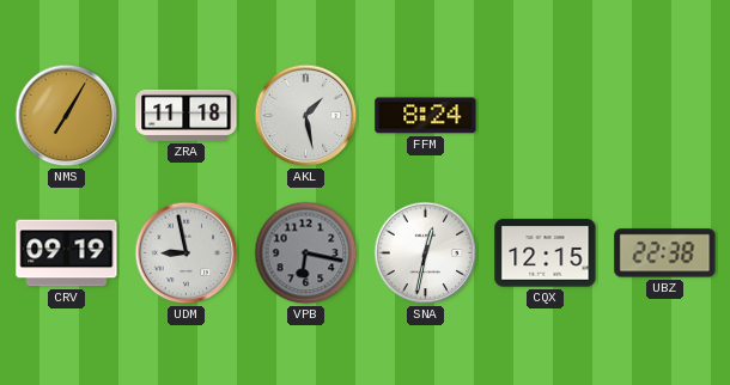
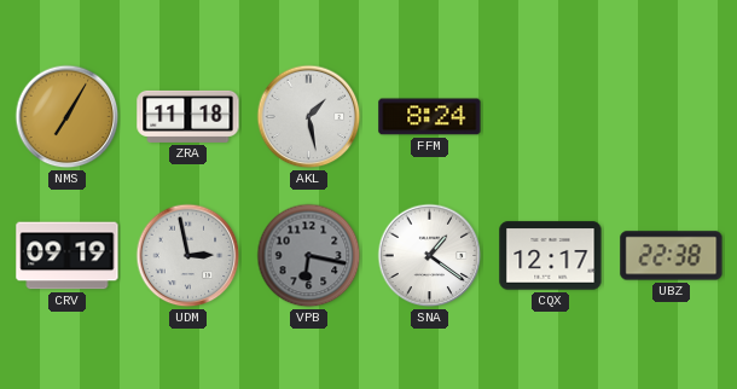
UDM: 8:58 -> 2:58 (188, 256)
SNA: 12:32 -> 1:21 (430, 256)
CQX: 12:15 -> 12:17 (551, 256)
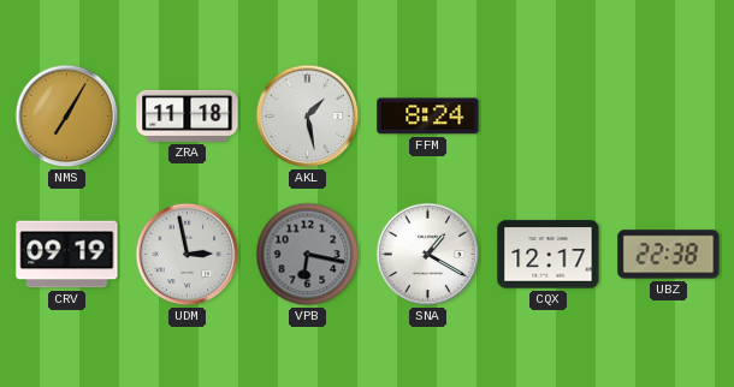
SNA: 1:21 -> 1:20 (428, 255)
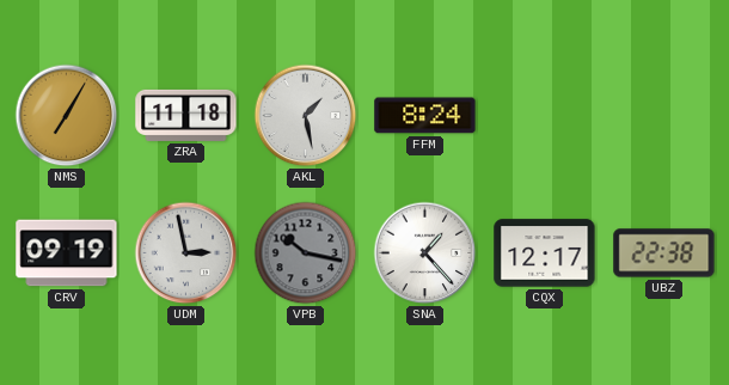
VPB: 6:17 -> 10:17 (306, 253)
SNA: 1:20 -> 1:23 (425, 253)
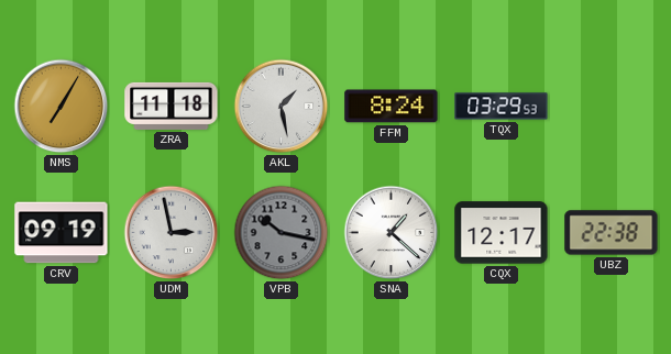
TQX: none -> 03:29 (502, 107)
SNA: 1:23 -> 1:22 (392, 233)
